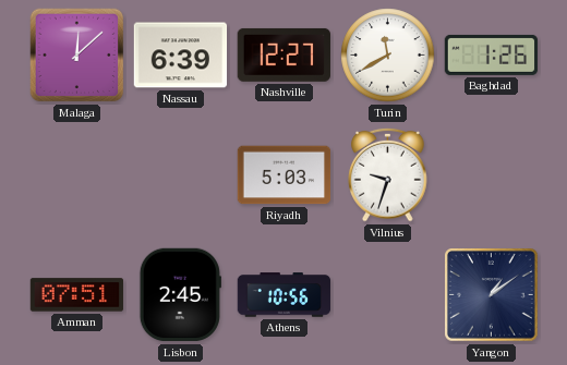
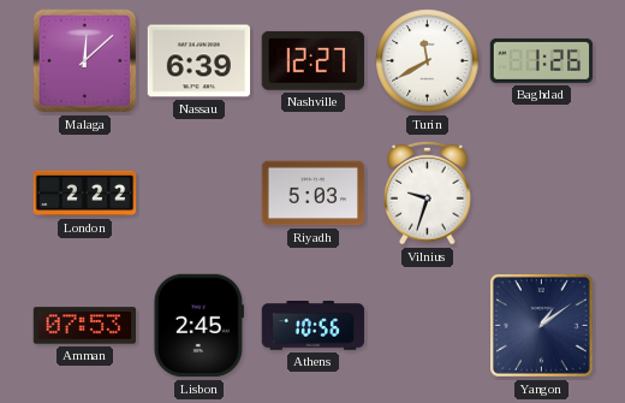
London: none -> 2:22 (85, 194)
Amman: 07:51 -> 07:53 (85, 326)
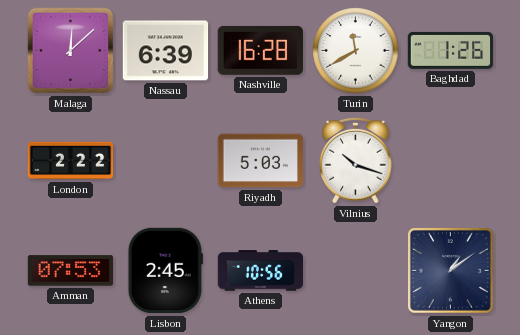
Nashville: 12:27 -> 16:28 (260, 50)
Vilnius: 9:33 -> 10:18 (356, 160)
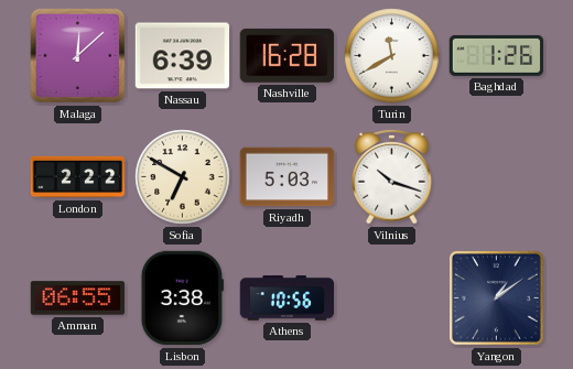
Sofia: none -> 6:50 (183, 177)
Amman: 07:53 -> 06:55 (78, 299)
Lisbon: 2:45 -> 3:38 (182, 299)
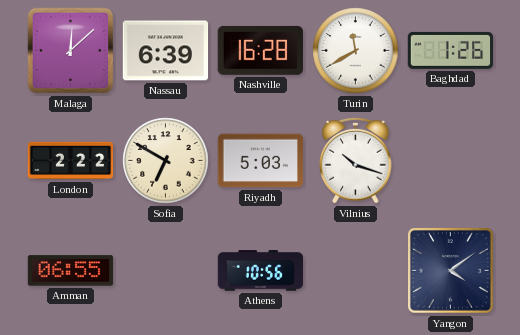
Lisbon: 3:38 -> none (182, 299)
Yangon: 1:09 -> 4:09 (451, 271)
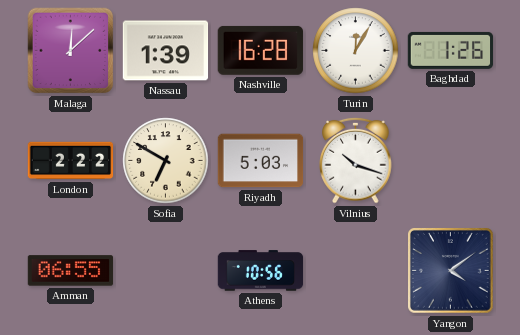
Nassau: 6:39 -> 1:39 (166, 51)
Turin: 11:40 -> 12:05 (356, 51)
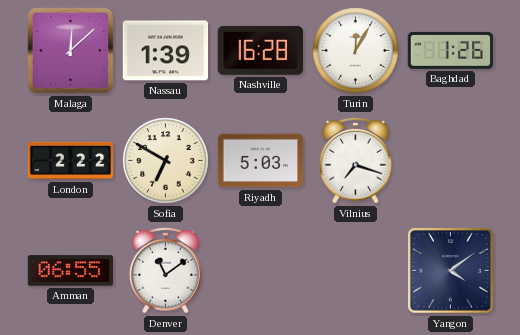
Vilnius: 10:18 -> 7:18 (356, 160)
Denver: none -> 11:09 (166, 270)
Athens: 10:56 -> none (261, 271)
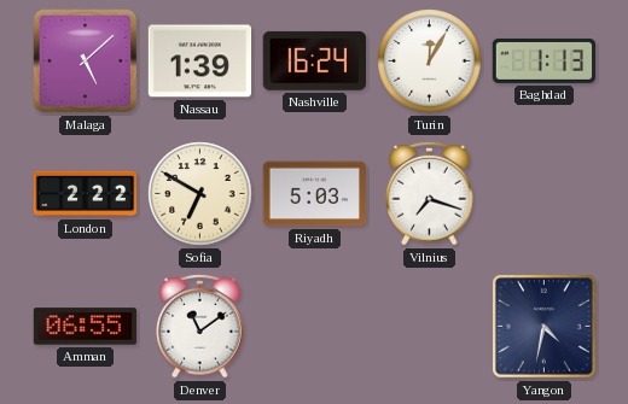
Malaga: 12:08 -> 5:08 (86, 62)
Nashville: 16:28 -> 16:24 (314, 60)
Baghdad: 1:26 -> 1:13 (545, 60)
Yangon: 4:09 -> 4:32 (545, 327)
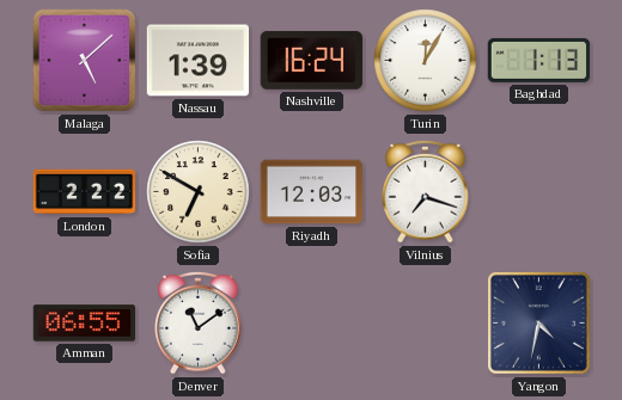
Riyadh: 5:03 -> 12:03 (312, 192)
